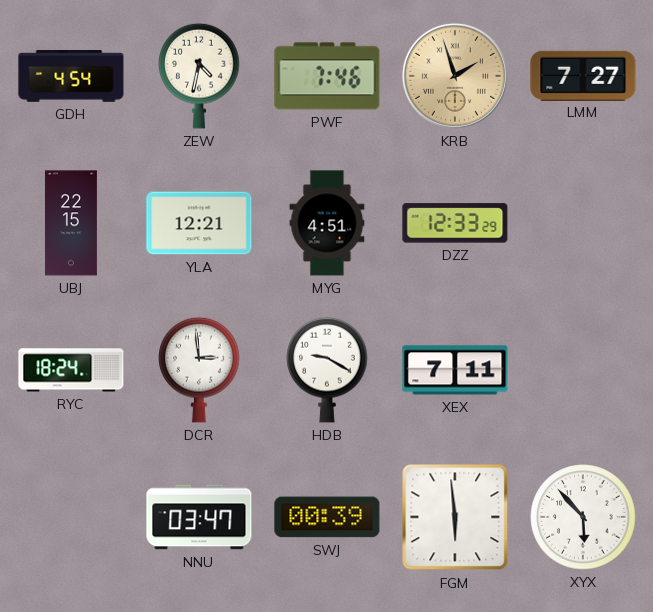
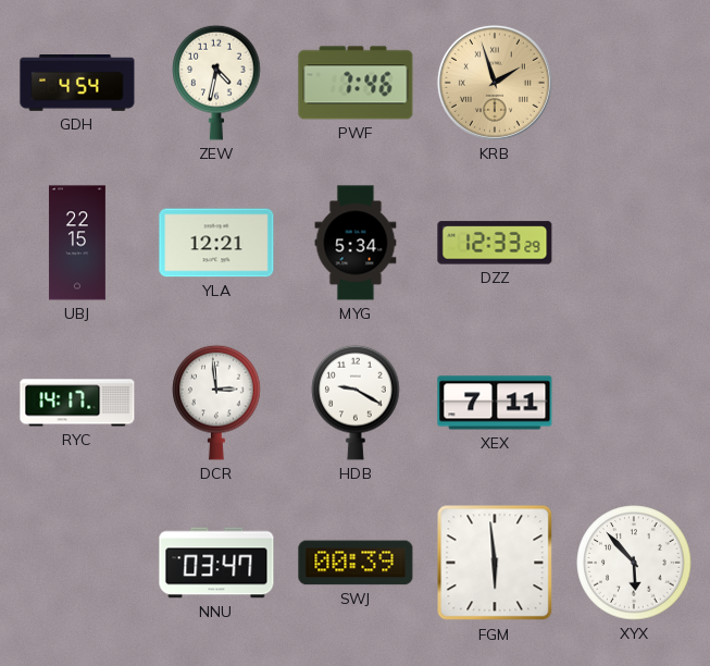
LMM: 7:27 -> none (583, 75)
MYG: 4:51 -> 5:34 (356, 243)
RYC: 18:24 -> 14:17 (77, 403)
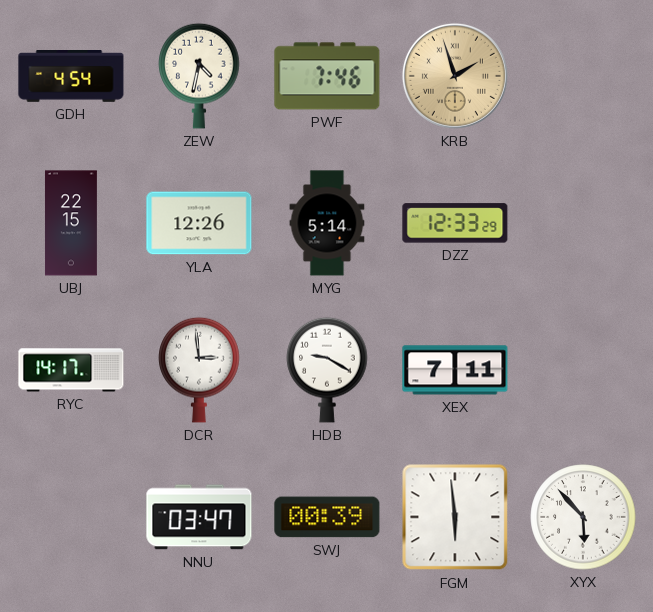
YLA: 12:21 -> 12:26 (199, 223)
MYG: 5:34 -> 5:14 (327, 223)
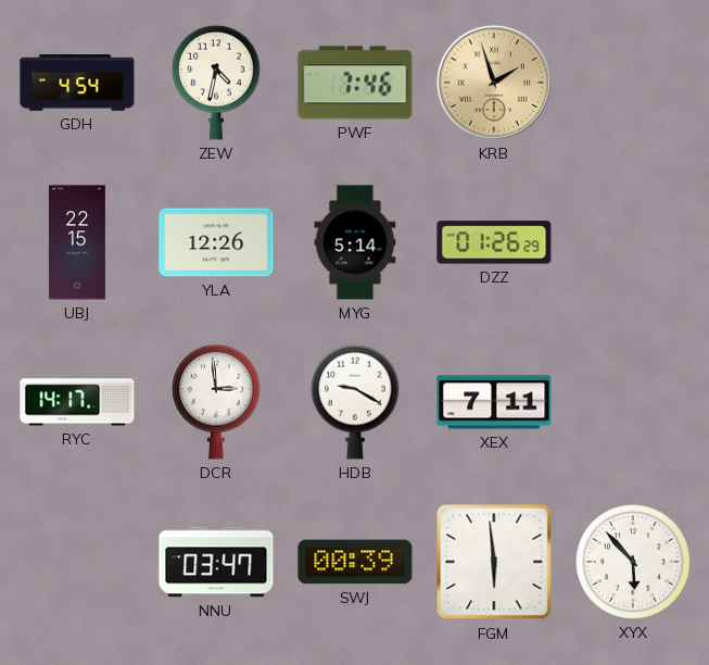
DZZ: 12:33 -> 01:26 (494, 242)
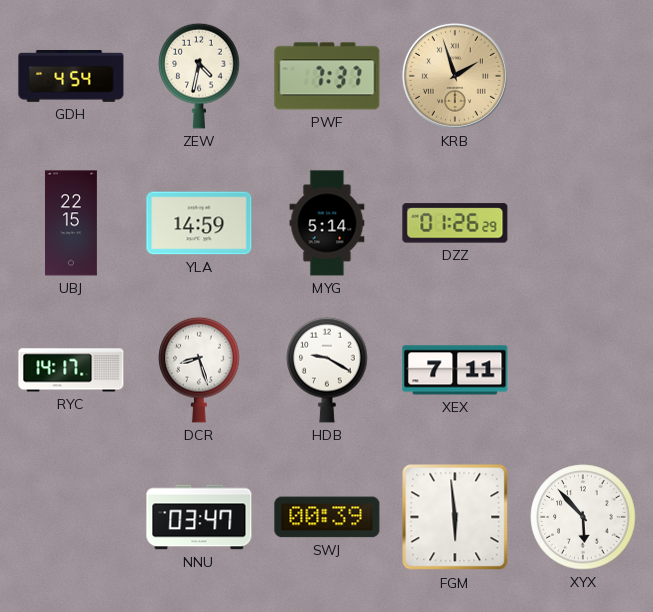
PWF: 7:46 -> 7:37 (327, 76)
YLA: 12:26 -> 14:59 (199, 223)
DCR: 2:59 -> 8:27 (199, 370)
